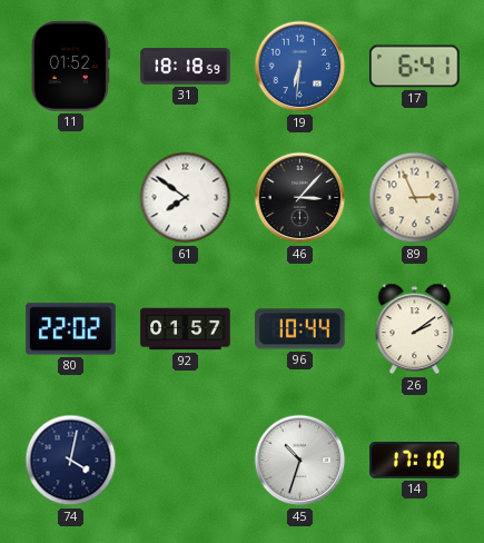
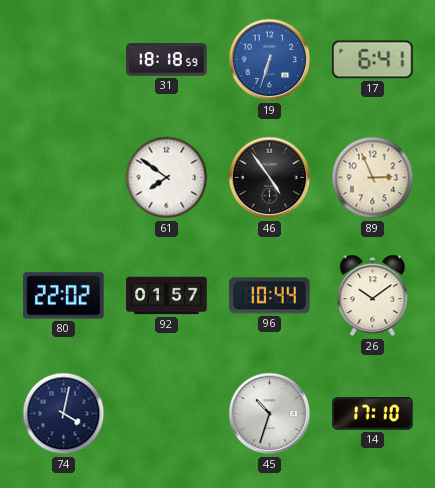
11: 01:52 -> none (70, 67)
19: 6:31 -> 6:33 (270, 60)
46: 3:07 -> 4:54 (270, 178)
26: 2:09 -> 10:09 (373, 296)
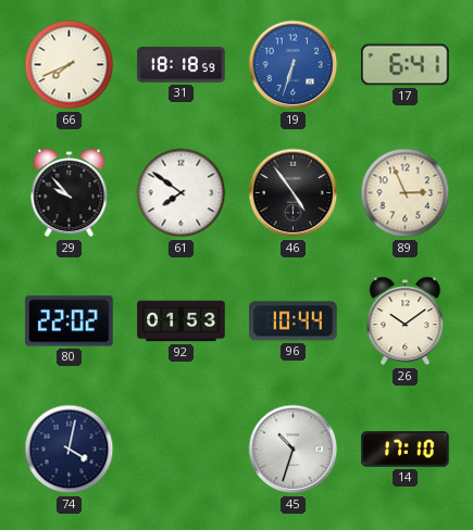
66: none -> 7:41 (70, 65)
29: none -> 9:53 (70, 193)
92: 01:57 -> 01:53 (182, 321)
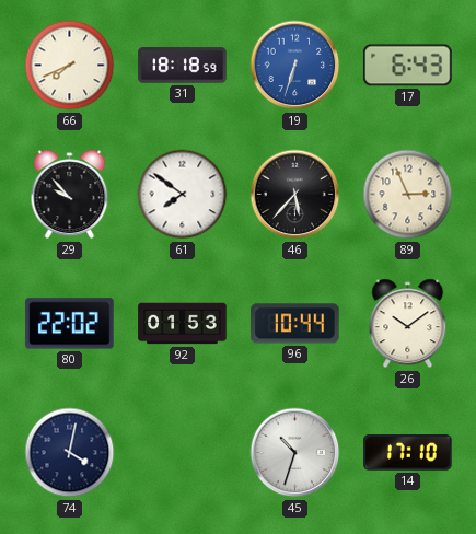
17: 6:41 -> 6:43 (408, 66)
46: 4:54 -> 5:37 (295, 195)
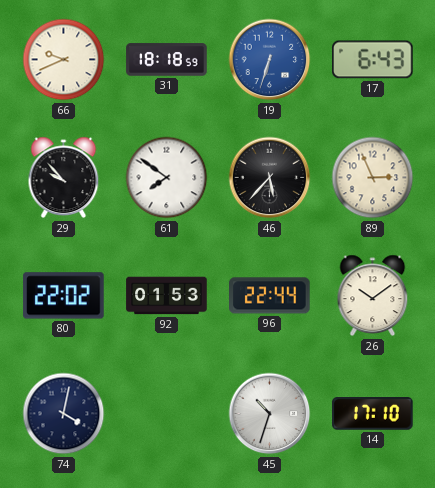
66: 7:41 -> 9:41 (64, 60)
96: 10:44 -> 22:44 (270, 296)
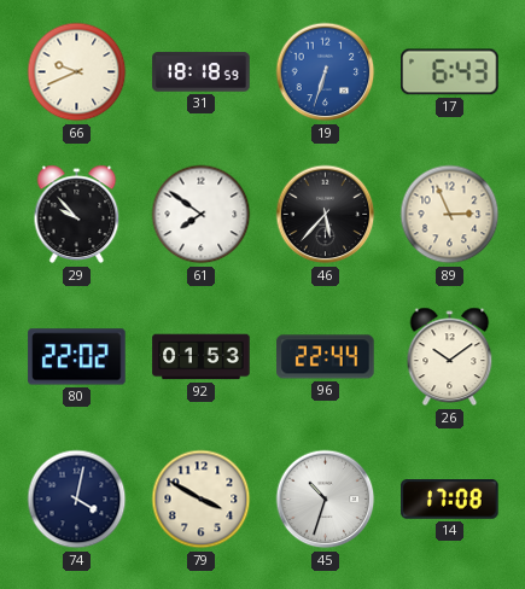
79: none -> 3:50 (202, 500)
14: 17:10 -> 17:08 (450, 500)
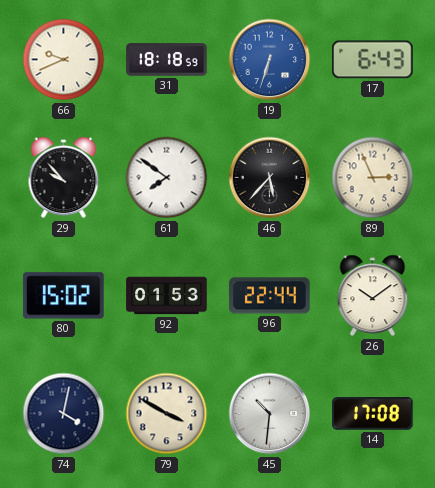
80: 22:02 -> 15:02 (64, 296)
45: 10:33 -> 10:31 (270, 414)
